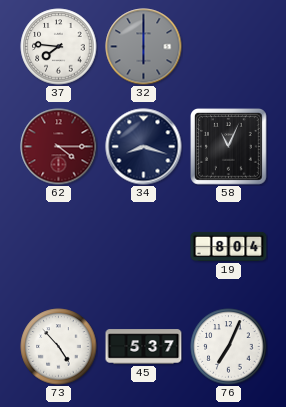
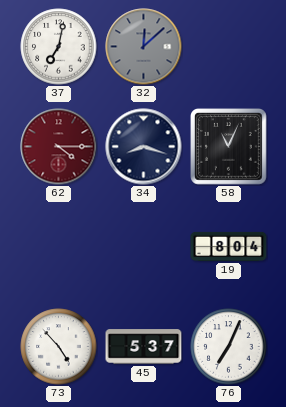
37: 7:46 -> 7:02 (59, 47)
32: 6:00 -> 12:08 (144, 47)
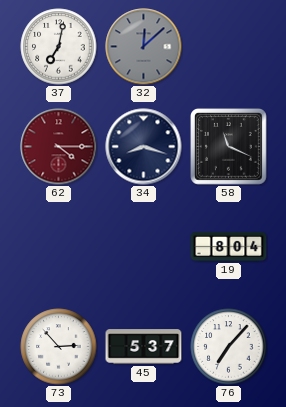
58: 11:04 -> 11:19 (229, 147)
73: 4:53 -> 2:53 (59, 347)
76: 7:04 -> 7:07 (229, 347)
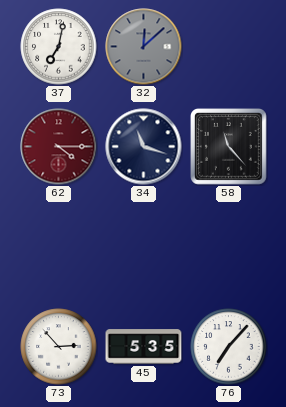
34: 8:18 -> 11:18 (144, 147)
58: 11:19 -> 11:23 (229, 147)
19: 8:04 -> none (229, 246)
45: 5:37 -> 5:35 (144, 347)
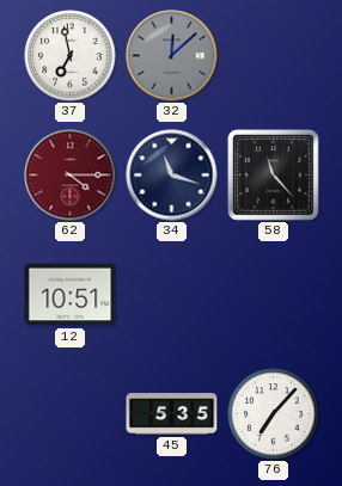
37: 7:02 -> 6:58 (71, 56)
12: none -> 10:51 (71, 295)
73: 2:53 -> none (59, 347)
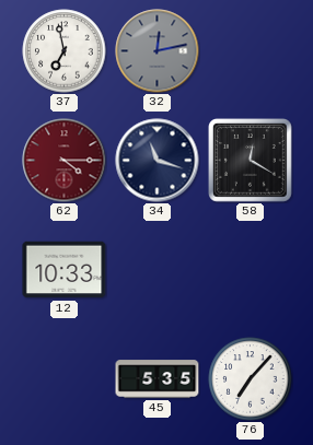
32: 12:08 -> 12:13 (158, 51)
58: 11:23 -> 12:20 (251, 161)
12: 10:51 -> 10:33 (65, 270)
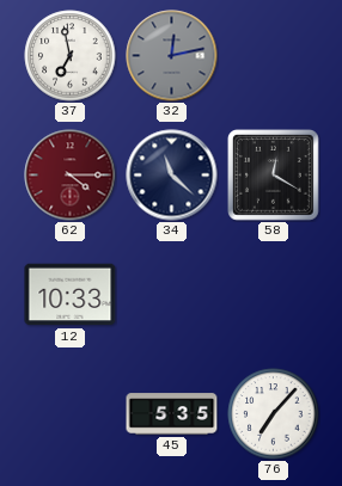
34: 11:18 -> 11:22 (172, 176)
